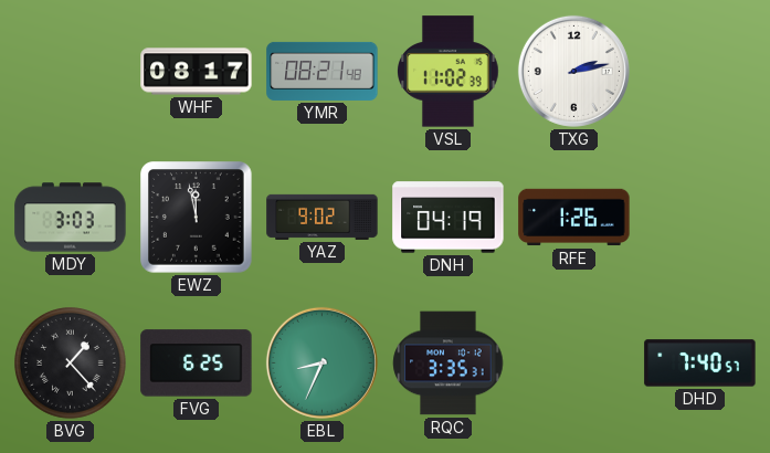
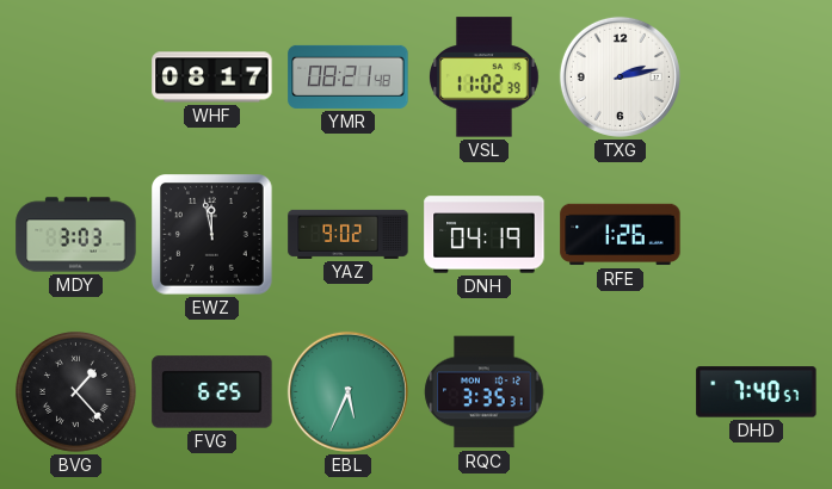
EBL: 8:34 -> 5:34 (347, 391)
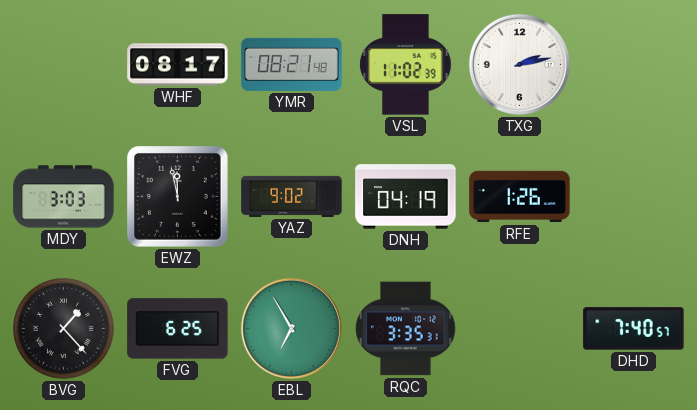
EBL: 5:34 -> 6:55 (291, 328)
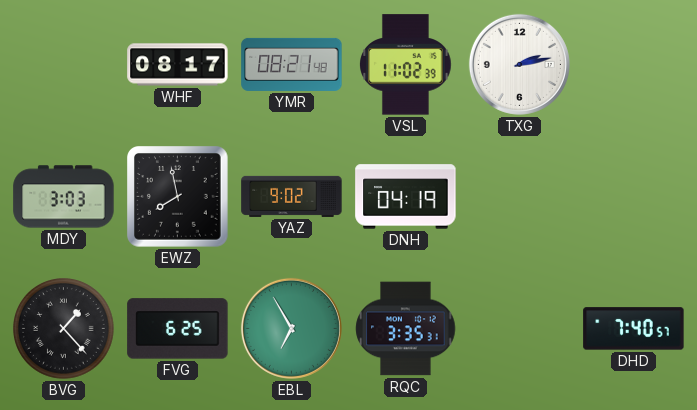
EWZ: 11:58 -> 7:58 (178, 197)
RFE: 1:26 -> none (520, 197)
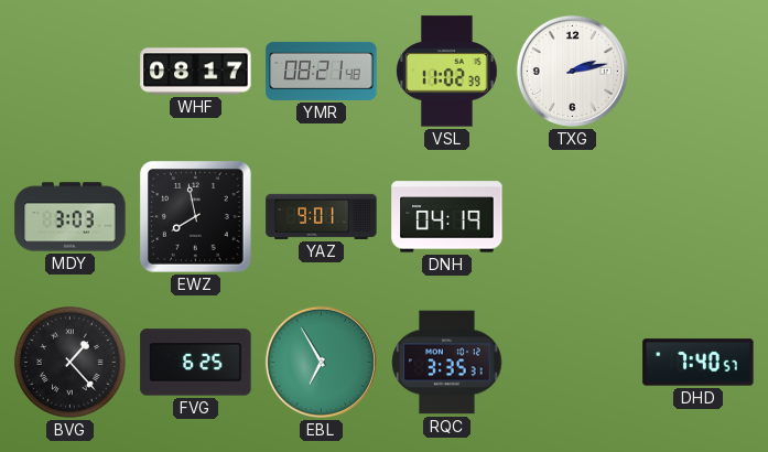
YAZ: 9:02 -> 9:01 (322, 216)
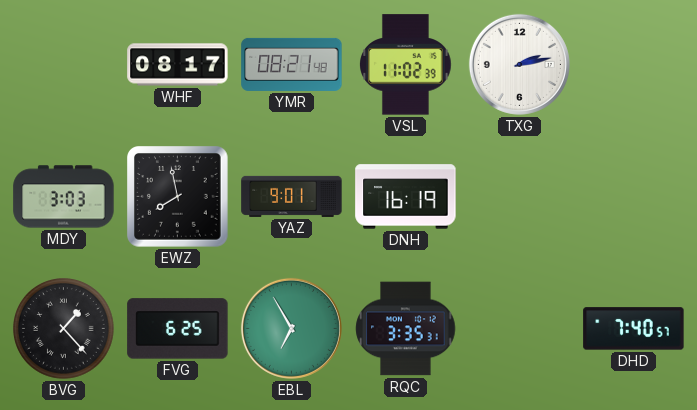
DNH: 04:19 -> 16:19 (406, 197)
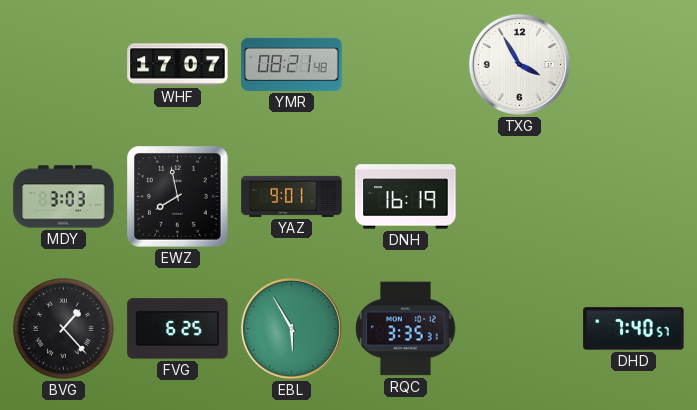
WHF: 08:17 -> 17:07 (178, 65)
VSL: 11:02 -> none (406, 65)
TXG: 2:13 -> 3:55 (519, 64)
EBL: 6:55 -> 5:55 (291, 328)
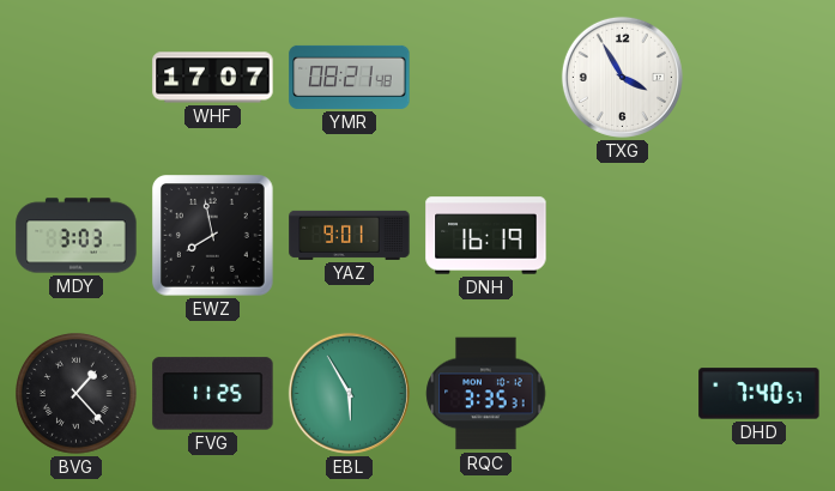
FVG: 6:25 -> 11:25 (213, 394)
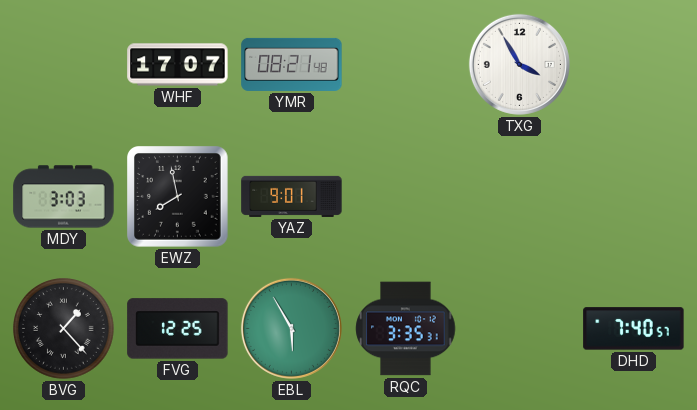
DNH: 16:19 -> none (486, 236)
FVG: 11:25 -> 12:25 (178, 329)
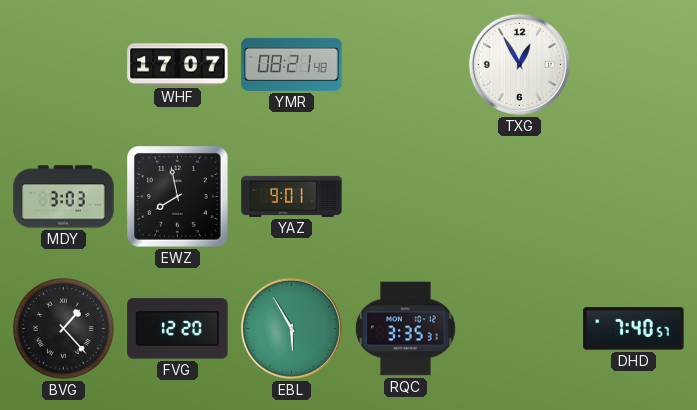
TXG: 3:55 -> 12:55 (519, 64)
FVG: 12:25 -> 12:20 (178, 329)
